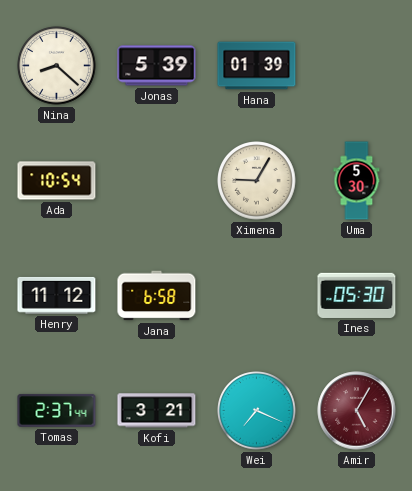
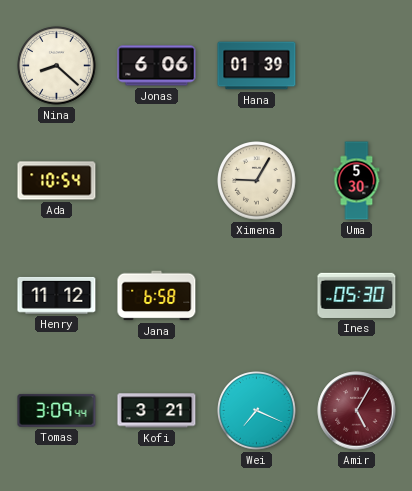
Jonas: 5:39 -> 6:06 (157, 66)
Tomas: 2:37 -> 3:09 (57, 410)
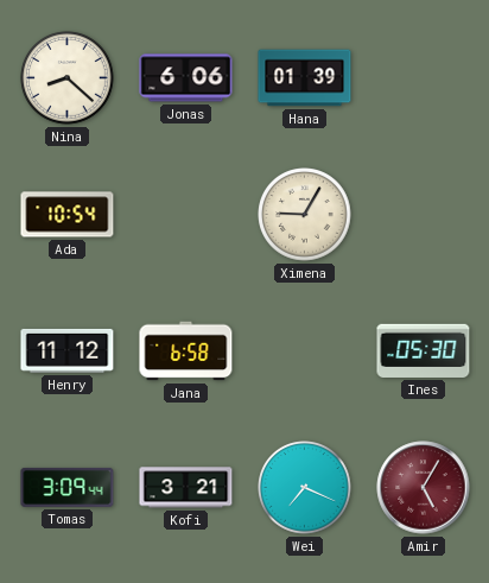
Uma: 5:30 -> none (357, 181)
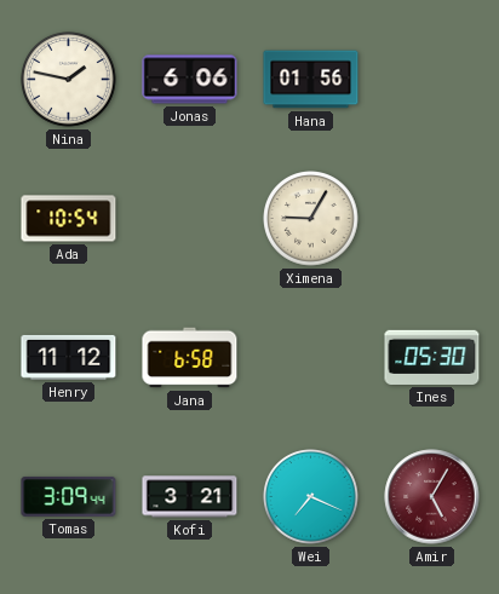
Nina: 8:22 -> 1:47 (69, 80)
Hana: 01:39 -> 01:56 (311, 80)
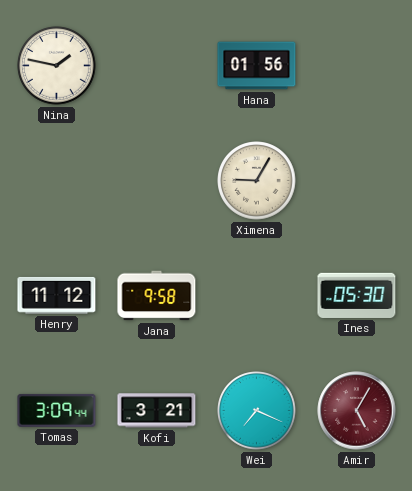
Jonas: 6:06 -> none (190, 80)
Ada: 10:54 -> none (69, 219)
Jana: 6:58 -> 9:58 (157, 296)
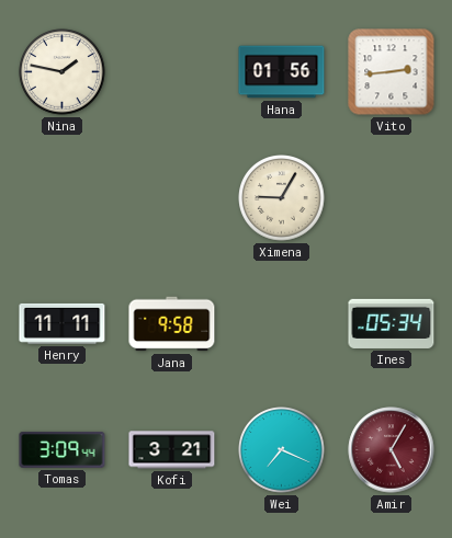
Vito: none -> 2:44 (392, 72)
Henry: 11:12 -> 11:11 (63, 323)
Ines: 05:30 -> 05:34 (392, 323)
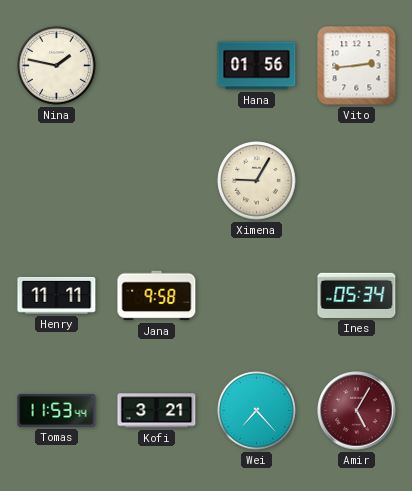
Tomas: 3:09 -> 11:53 (57, 410)
Wei: 7:19 -> 7:23 (257, 411)
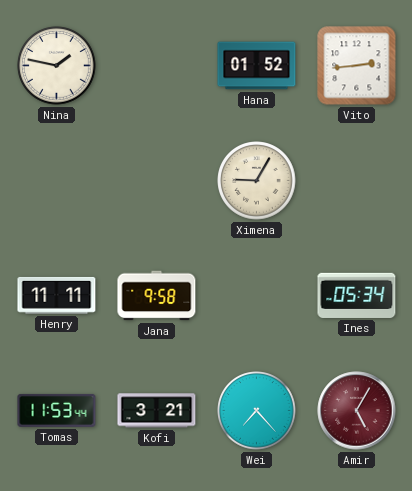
Hana: 01:56 -> 01:52 (257, 66)
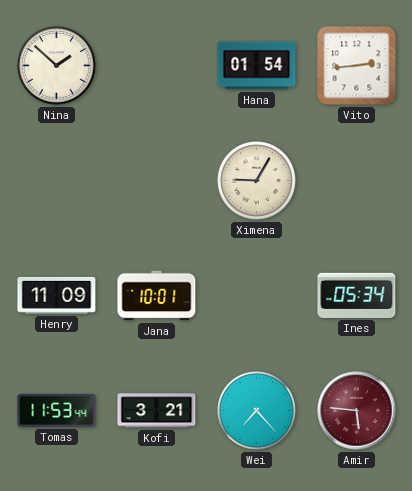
Nina: 1:47 -> 1:52 (57, 66)
Hana: 01:52 -> 01:54 (257, 66)
Henry: 11:11 -> 11:09 (57, 295)
Jana: 9:58 -> 10:01 (157, 296)
Amir: 5:05 -> 5:46 (357, 411)
